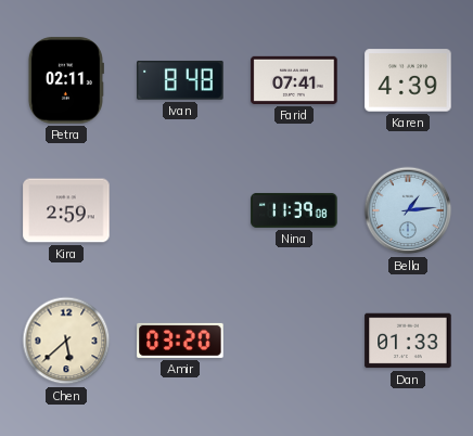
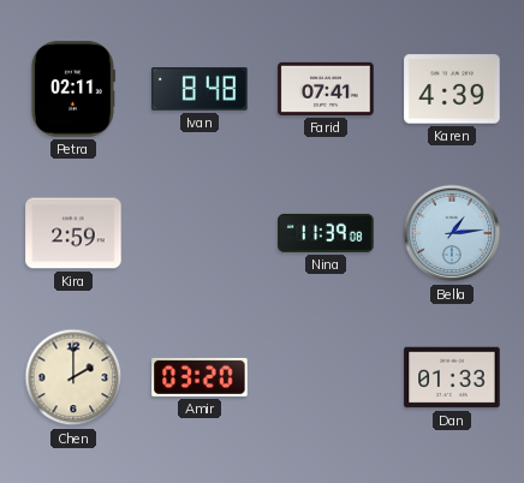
Chen: 5:38 -> 2:00 (73, 377)
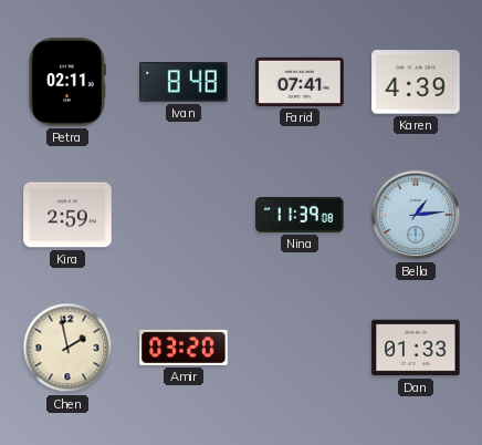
Chen: 2:00 -> 1:58 (67, 348)
